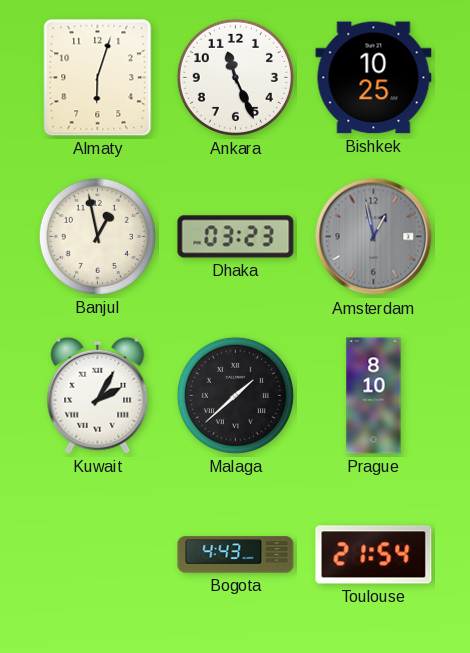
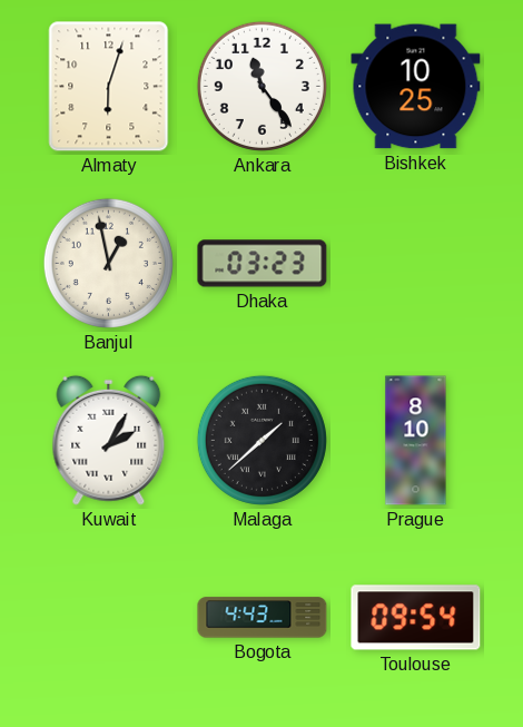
Ankara: 11:26 -> 11:24 (261, 86)
Amsterdam: 12:58 -> none (374, 237)
Toulouse: 21:54 -> 09:54 (416, 618)
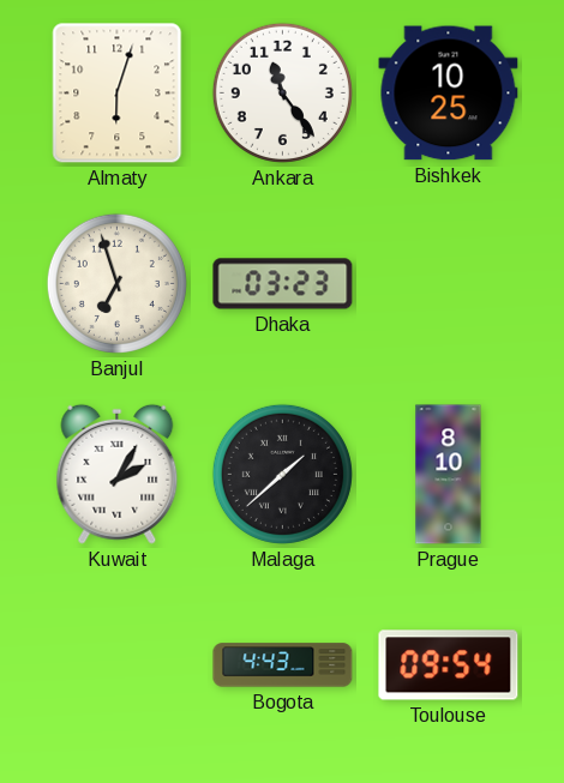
Banjul: 12:58 -> 6:57 (116, 283)
